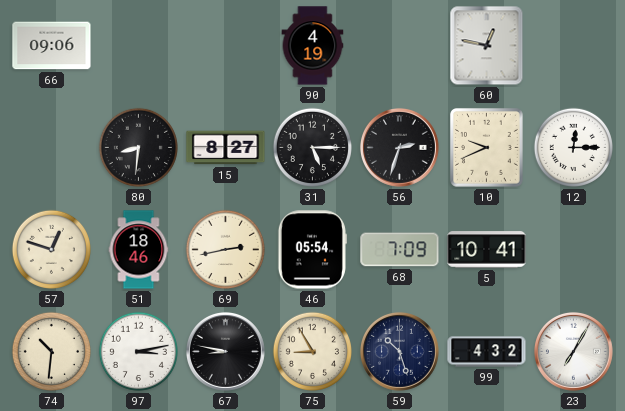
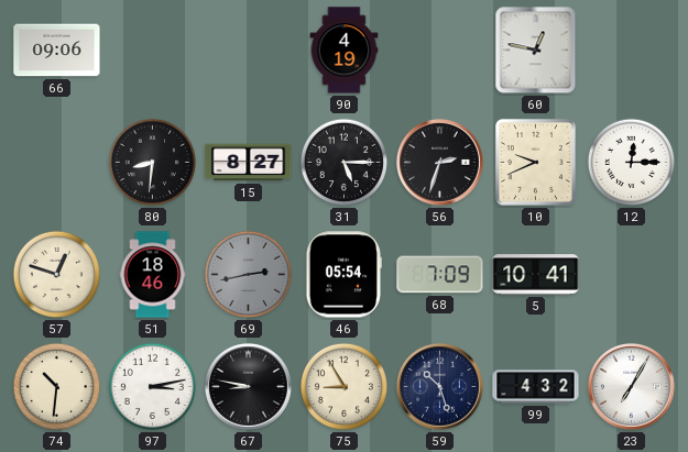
69 dial: cream -> grey (248, 274)
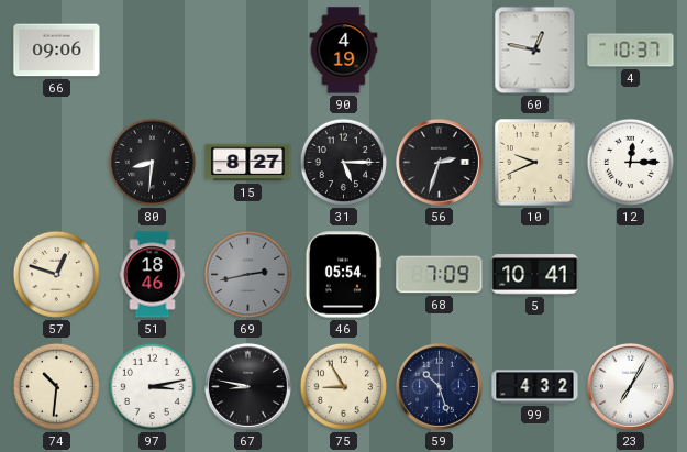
4: none -> 10:37 (631, 51)
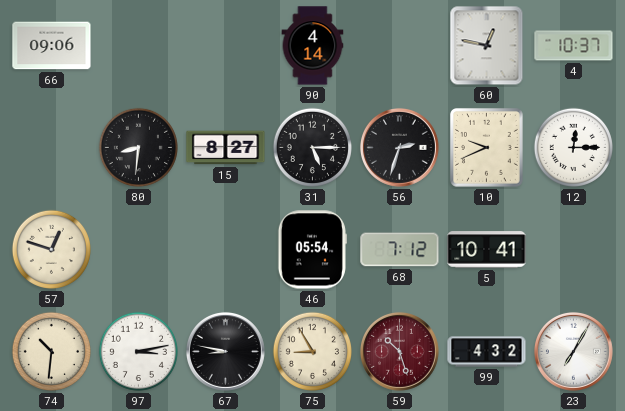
90: 4:19 -> 4:14 (313, 46)
51: 18:46 -> none (153, 275)
69: 2:43 -> none (247, 274)
68: 7:09 -> 7:12 (400, 250)
59 dial: navy -> burgundy (399, 351)
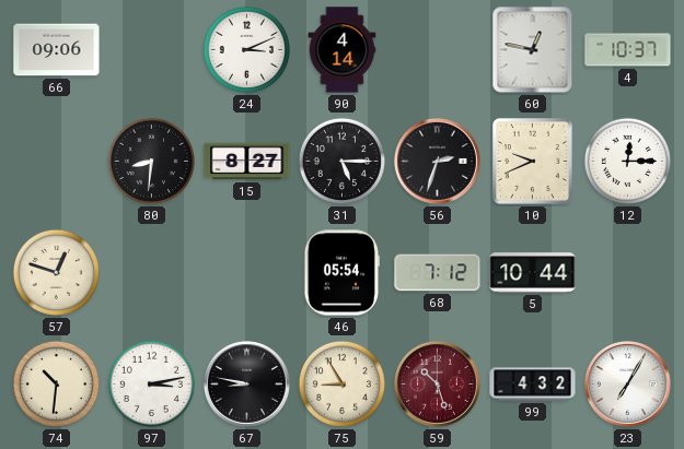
24: none -> 3:11 (246, 49)
5: 10:41 -> 10:44 (533, 273)
